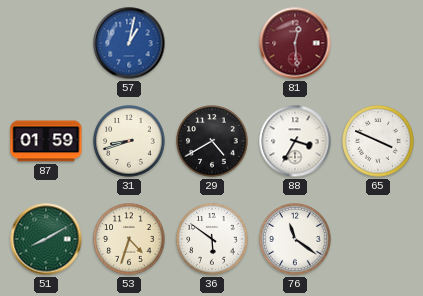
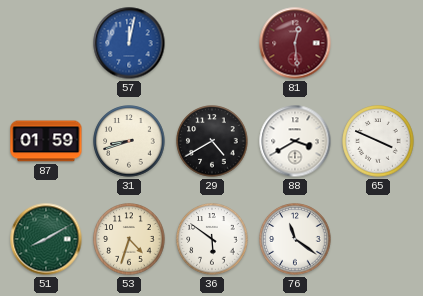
57: 1:02 -> 12:02 (129, 43)
88: 3:35 -> 3:40 (295, 141)
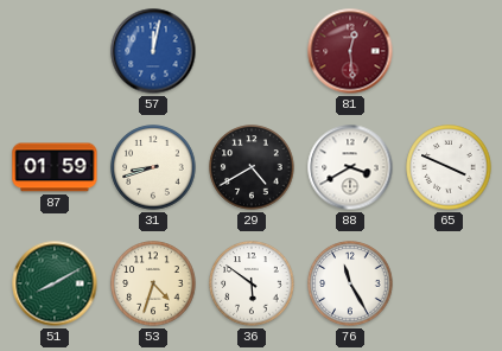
76: 11:21 -> 11:25 (350, 283)
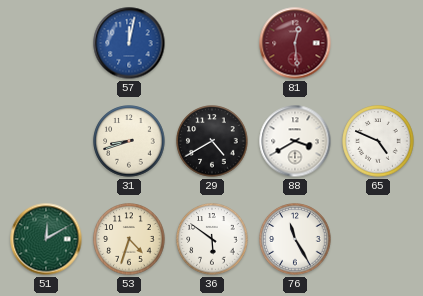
87: 01:59 -> none (55, 167)
65: 3:49 -> 4:49 (378, 141)
51: 8:10 -> 12:10 (46, 239)
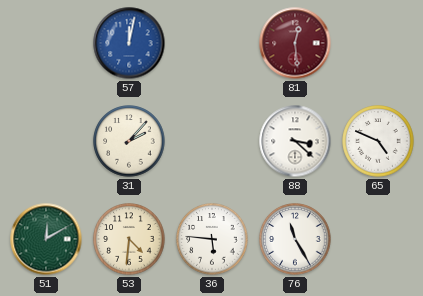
31: 8:42 -> 2:07 (129, 141)
29: 4:40 -> none (212, 141)
88: 3:40 -> 3:22 (295, 141)
53: 4:33 -> 4:31 (129, 239)
36: 5:51 -> 5:46 (212, 239)
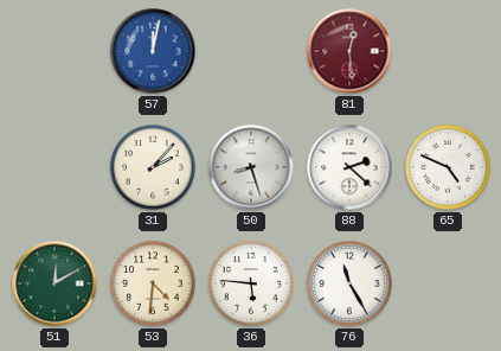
50: none -> 8:27 (251, 167)
88: 3:22 -> 2:22 (349, 167)
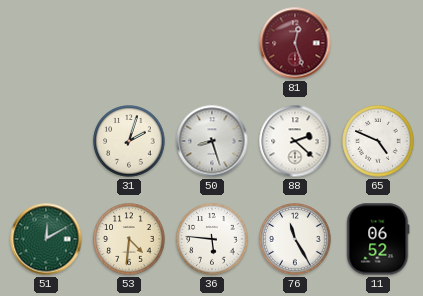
57: 12:02 -> none (153, 51)
81: 12:29 -> 12:27 (295, 43)
31: 2:07 -> 2:03 (129, 141)
11: none -> 06:52 (378, 239)
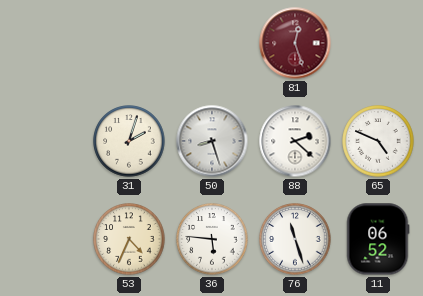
51: 12:10 -> none (46, 239)
53: 4:31 -> 4:34 (129, 239)
76: 11:25 -> 11:27 (295, 239)
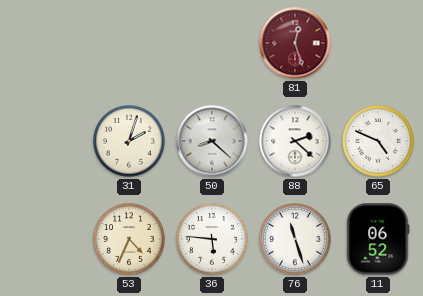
50: 8:27 -> 8:22 (212, 141)
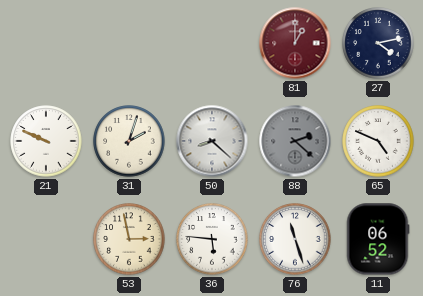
81: 12:27 -> 1:00 (295, 43)
27: none -> 4:13 (378, 43)
21: none -> 9:49 (46, 141)
88 dial: white -> grey (295, 141)
53: 4:34 -> 2:58 (129, 239)
